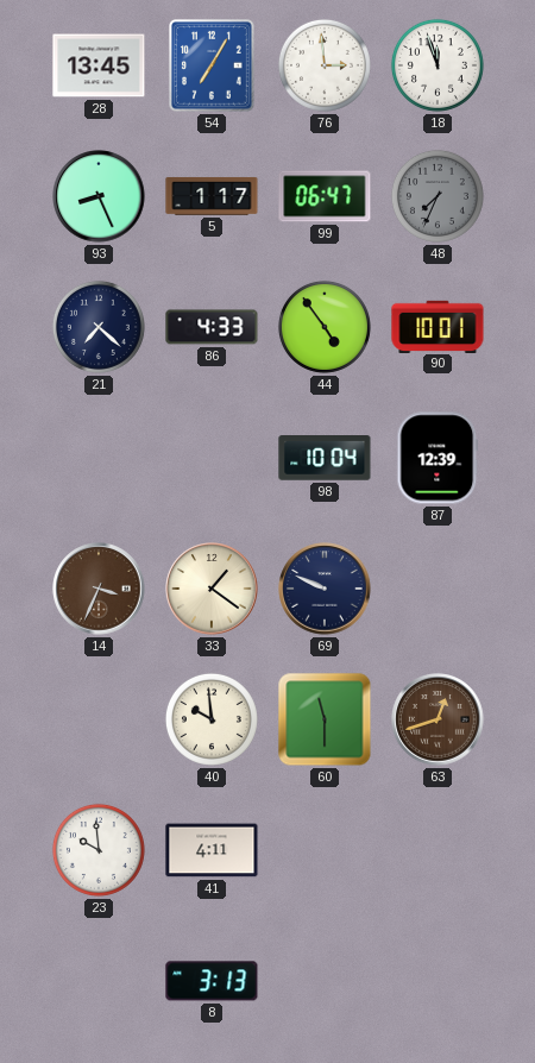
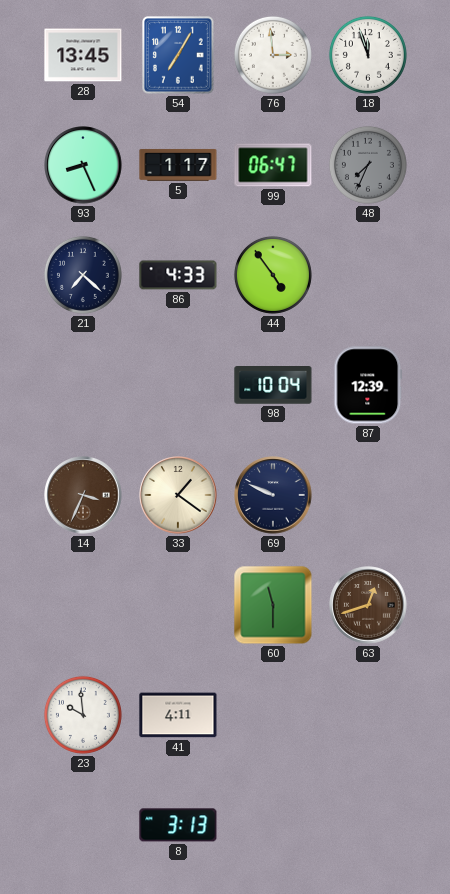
90: 10:01 -> none (438, 326)
40: 9:59 -> none (212, 719)
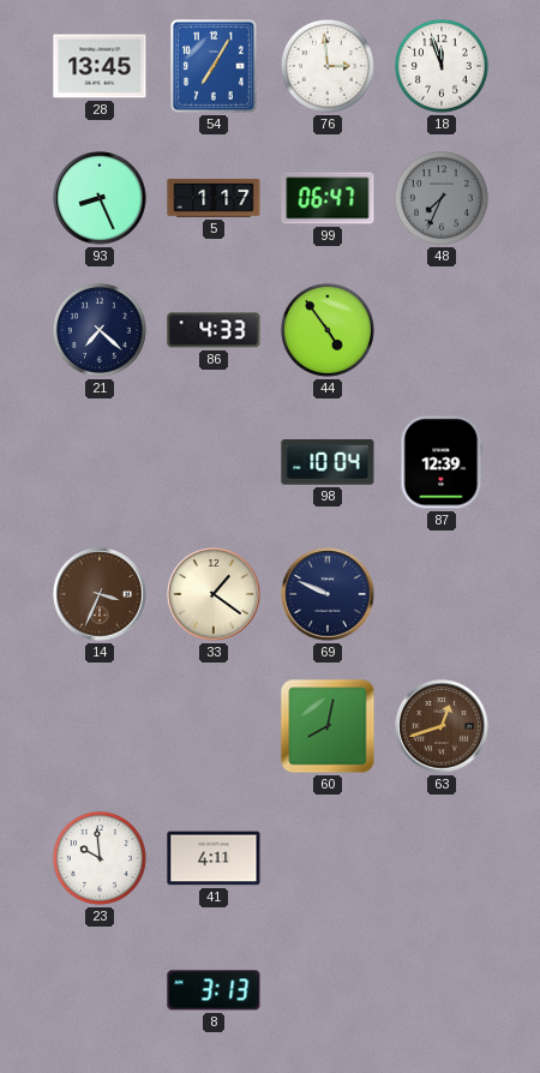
60: 11:30 -> 8:02 (328, 726)
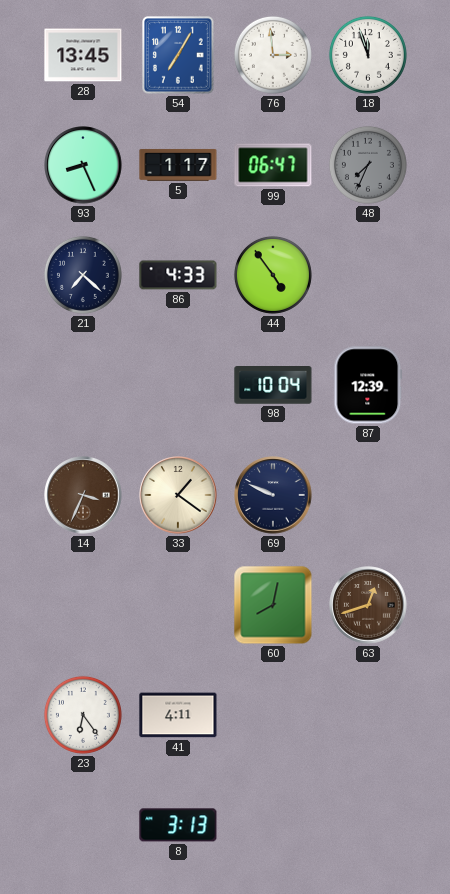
23: 9:59 -> 6:24 (83, 715)
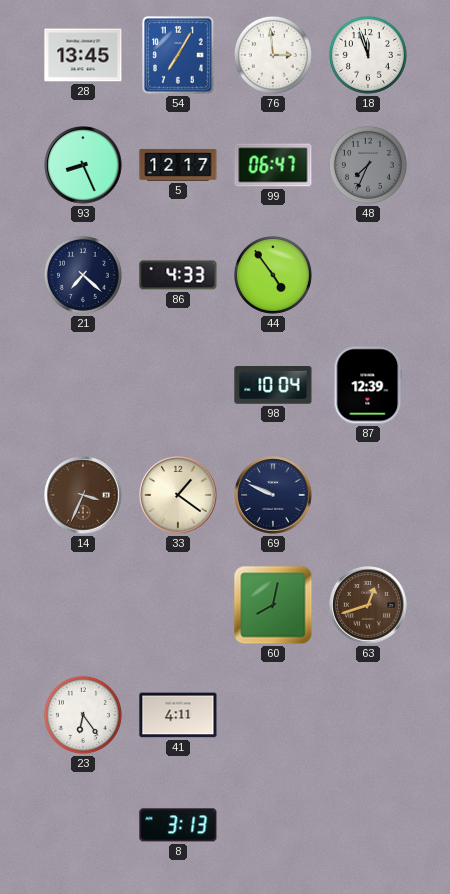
5: 1:17 -> 12:17 (178, 165)
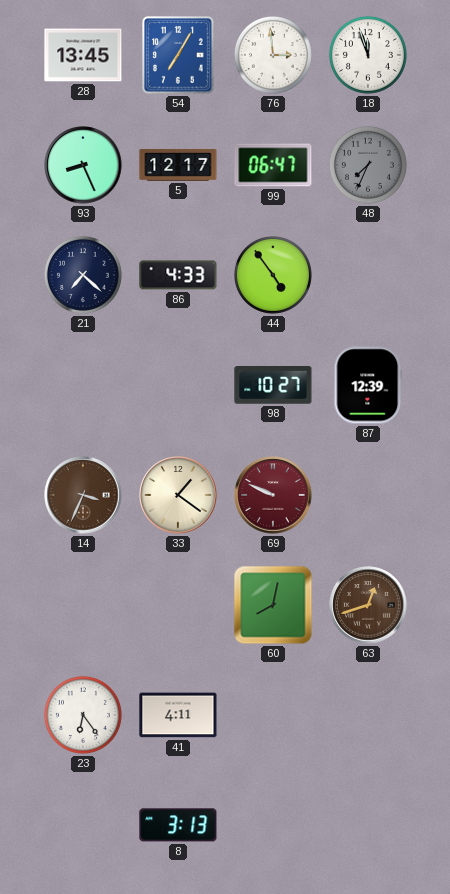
98: 10:04 -> 10:27 (273, 386)
69 dial: navy -> burgundy (273, 495)
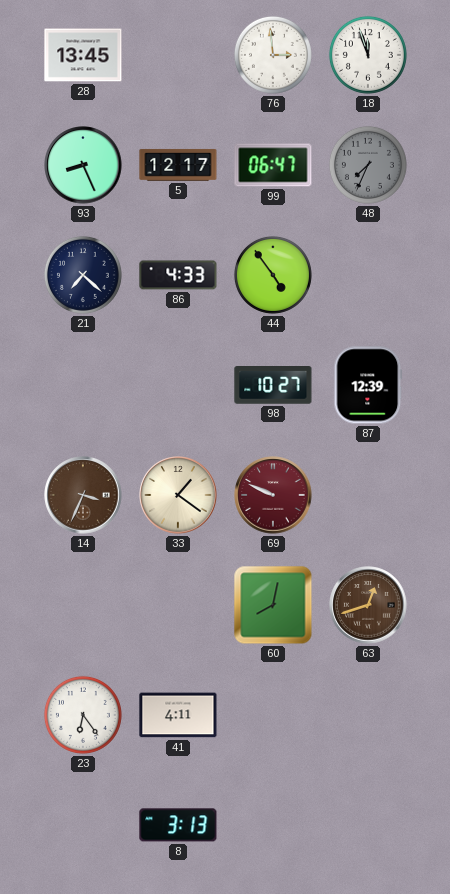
54: 7:05 -> none (179, 56)
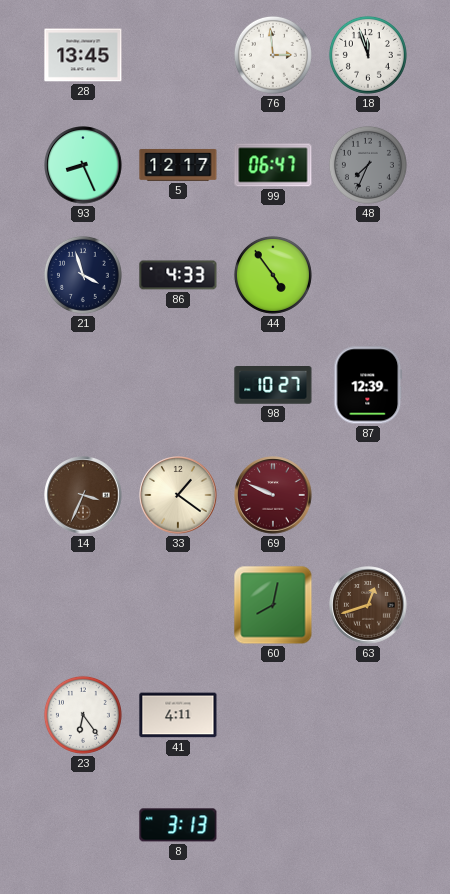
21: 7:22 -> 3:57 (83, 275)
